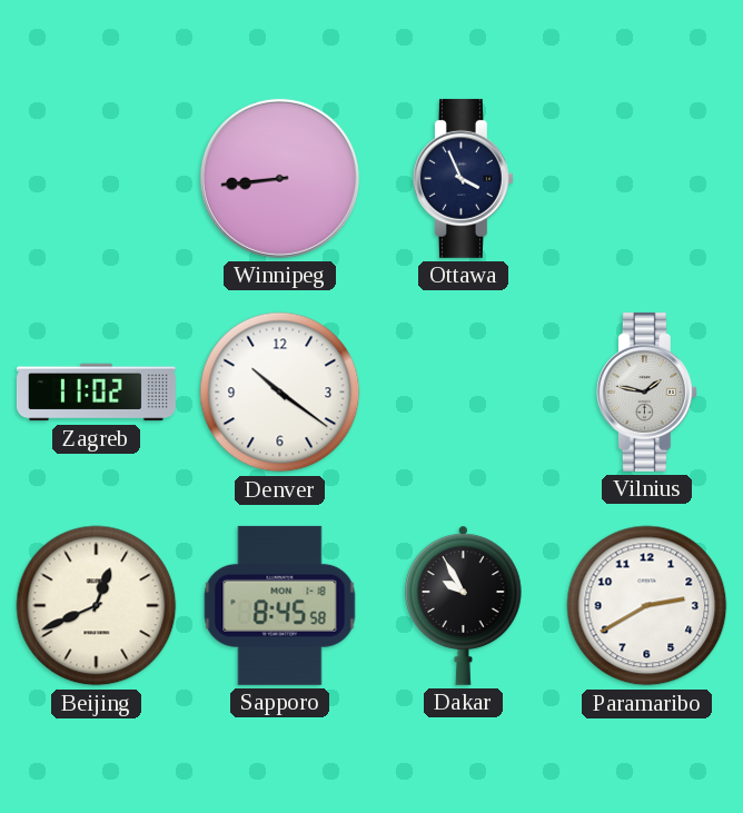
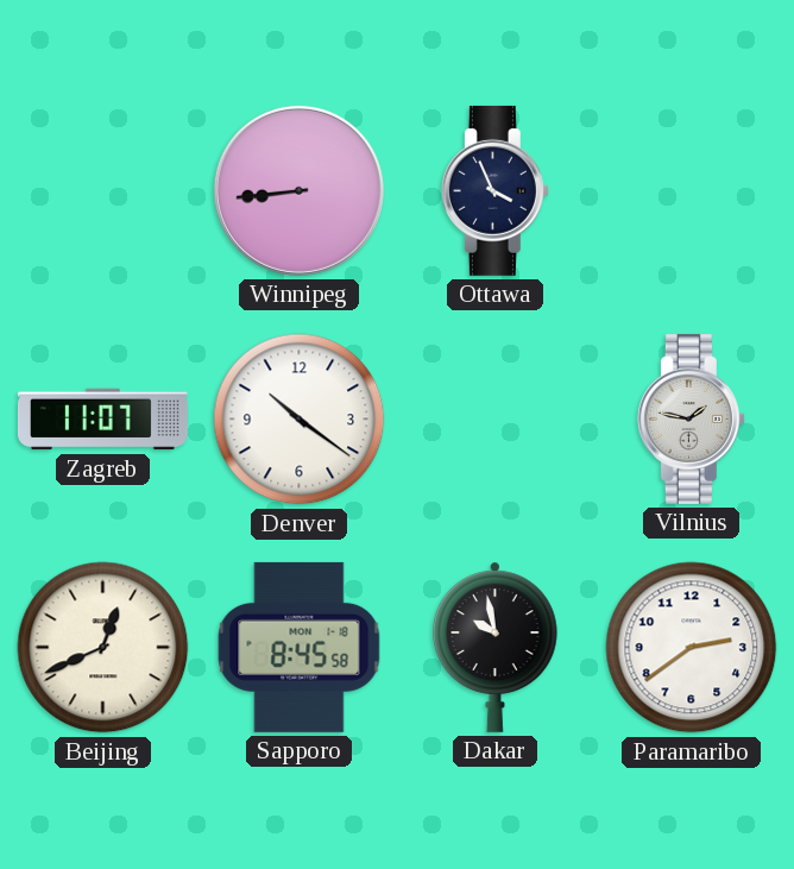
Zagreb: 11:02 -> 11:07 (102, 420)
Dakar: 9:55 -> 9:58 (496, 647)
Paramaribo: 2:40 -> 2:39 (692, 648)
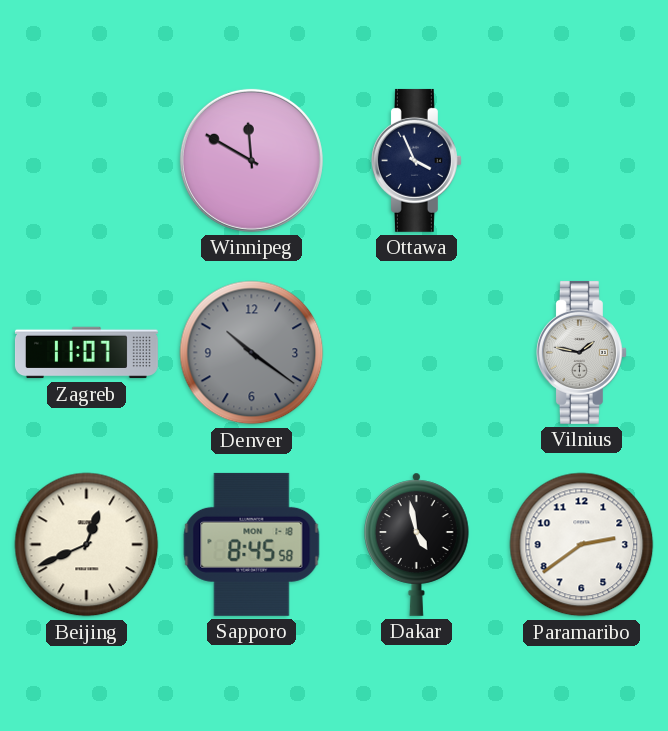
Winnipeg: 8:44 -> 11:50 (251, 160)
Denver dial: white -> grey (252, 353)
Dakar: 9:58 -> 4:58 (417, 544)
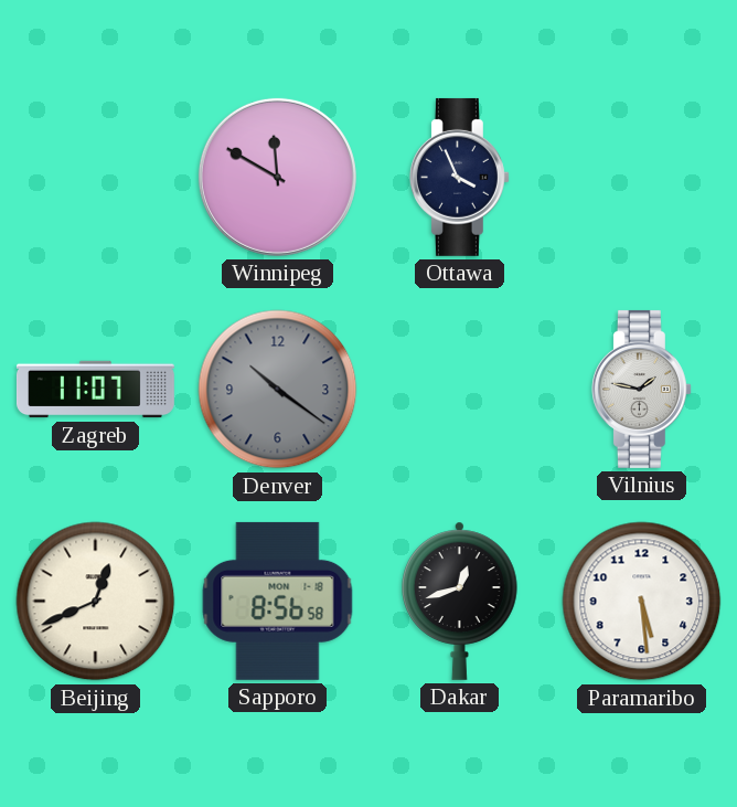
Sapporo: 8:45 -> 8:56 (278, 601)
Dakar: 4:58 -> 12:42 (460, 601)
Paramaribo: 2:39 -> 5:29 (642, 602)
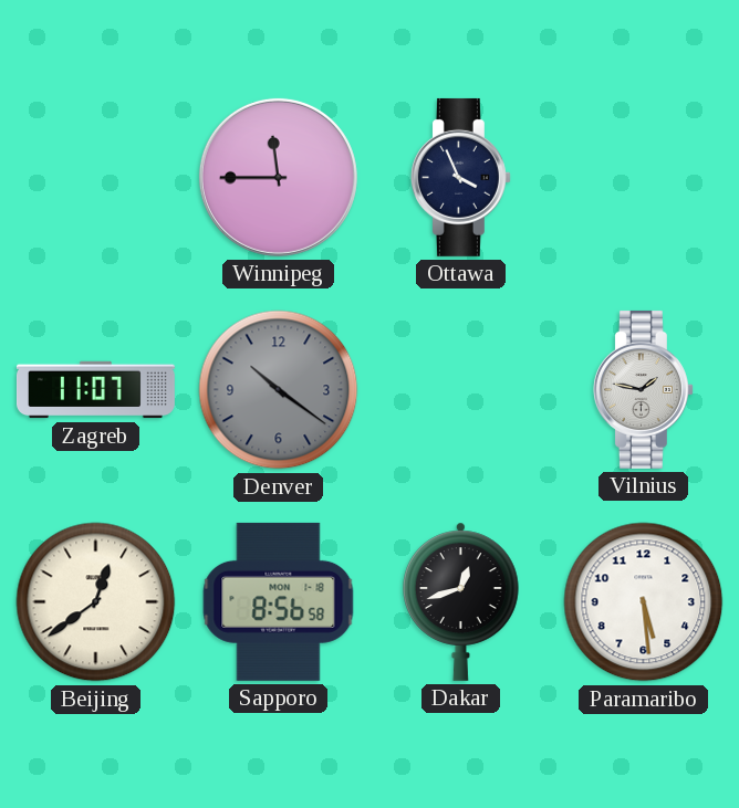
Winnipeg: 11:50 -> 11:45 (278, 177)
Beijing: 12:41 -> 12:39 (96, 602)
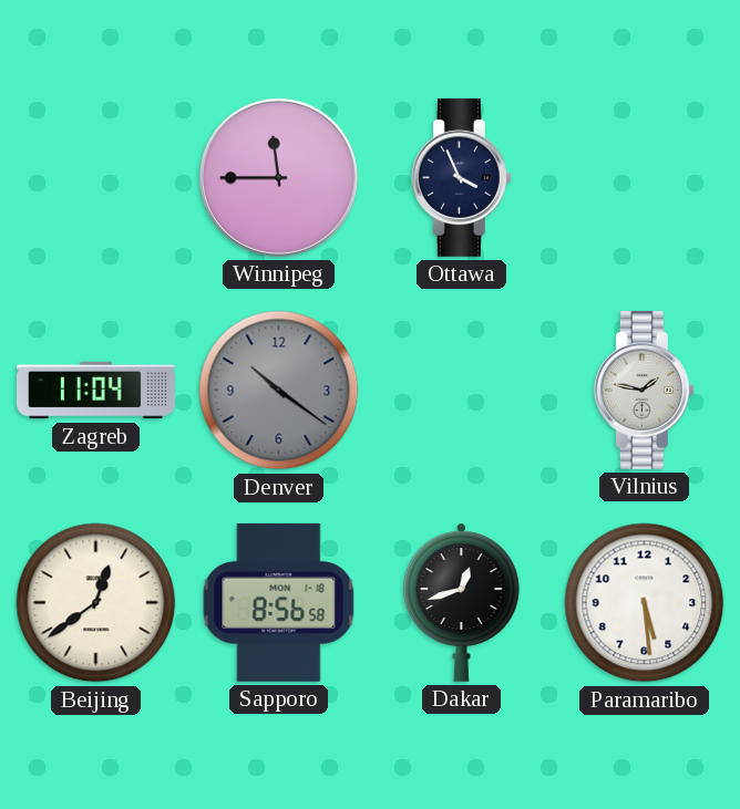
Zagreb: 11:07 -> 11:04 (95, 391)
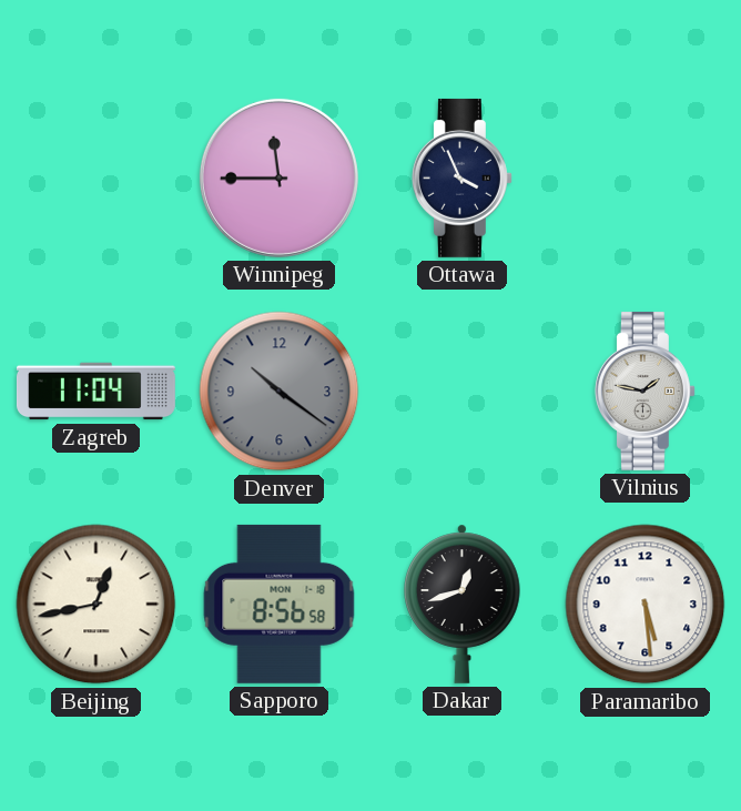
Beijing: 12:39 -> 12:43 (97, 605)
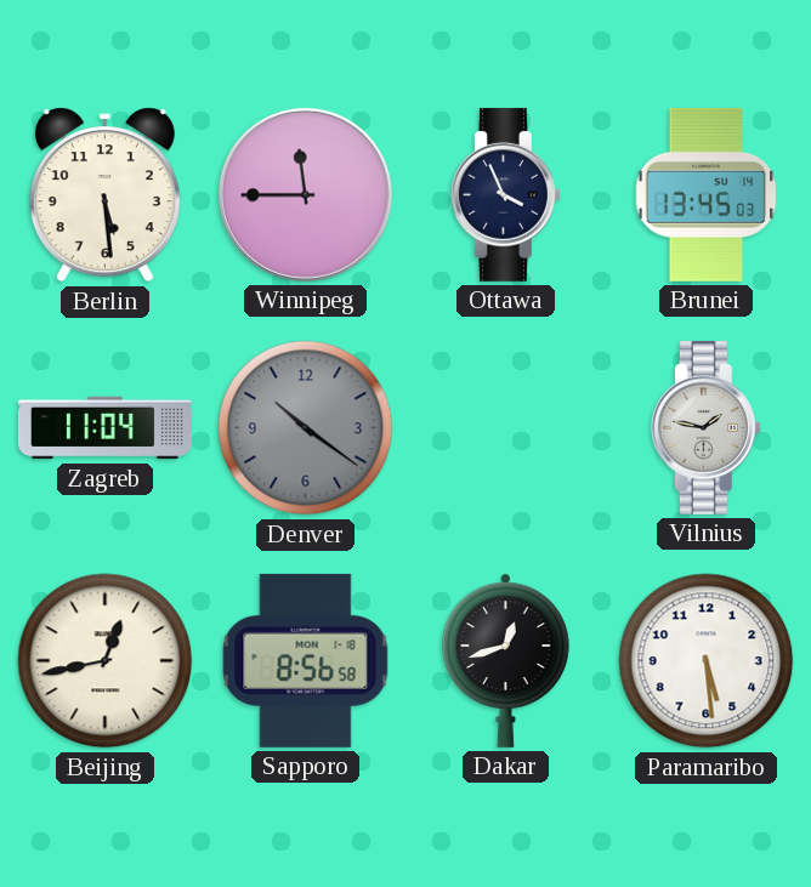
Berlin: none -> 5:29 (104, 195)
Brunei: none -> 13:45 (707, 194)
